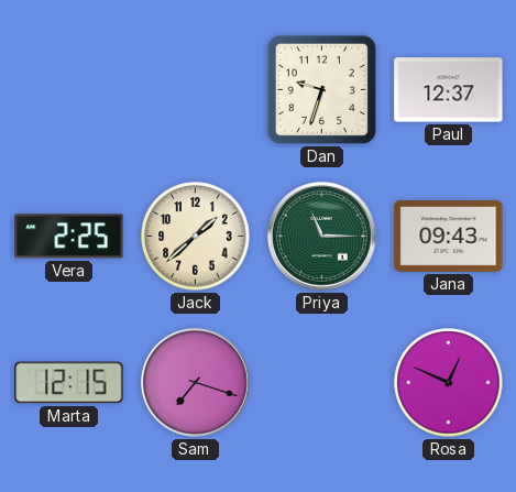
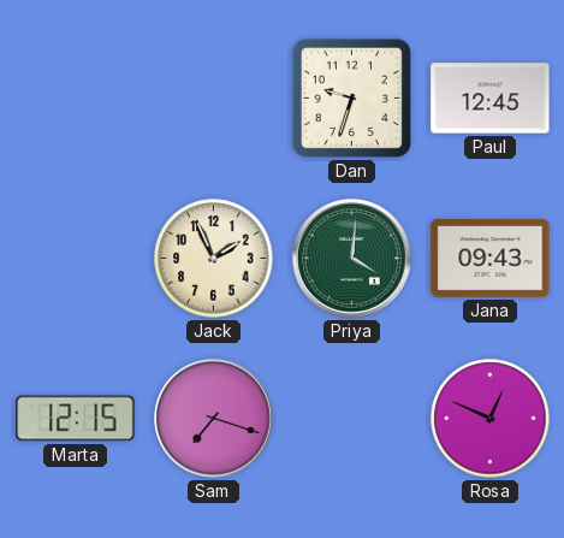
Paul: 12:37 -> 12:45 (491, 99)
Vera: 2:25 -> none (69, 237)
Jack: 1:38 -> 1:56 (214, 259)
Priya: 11:15 -> 4:01 (352, 259)
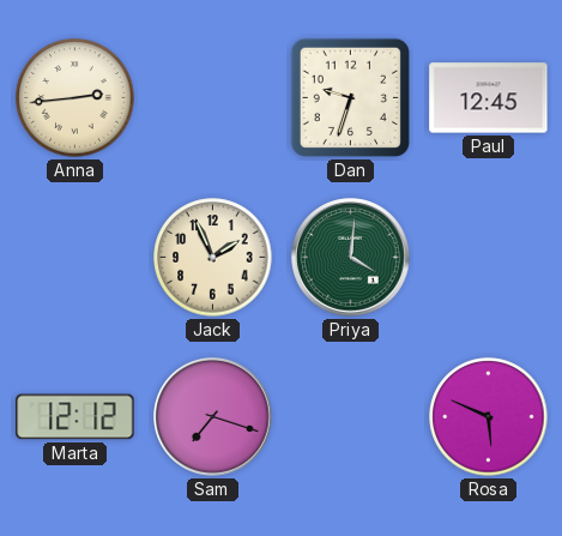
Anna: none -> 2:44 (75, 98)
Jana: 09:43 -> none (491, 259)
Marta: 12:15 -> 12:12 (75, 417)
Rosa: 12:49 -> 5:49 (489, 417)
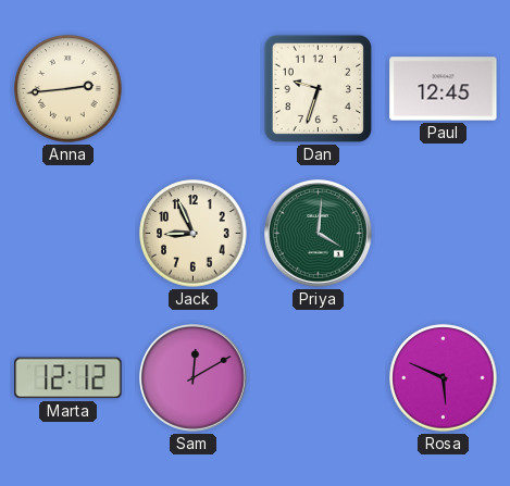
Jack: 1:56 -> 8:56 (194, 234)
Sam: 7:18 -> 12:10 (194, 378)
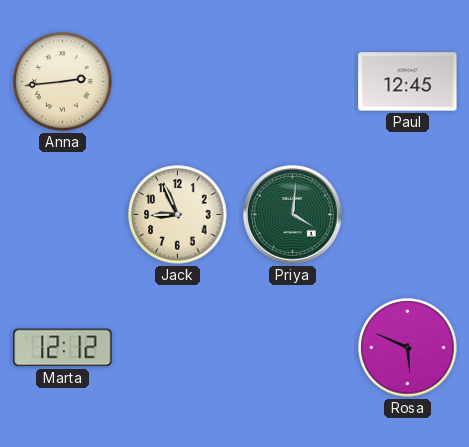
Dan: 9:33 -> none (318, 88)
Sam: 12:10 -> none (194, 378)
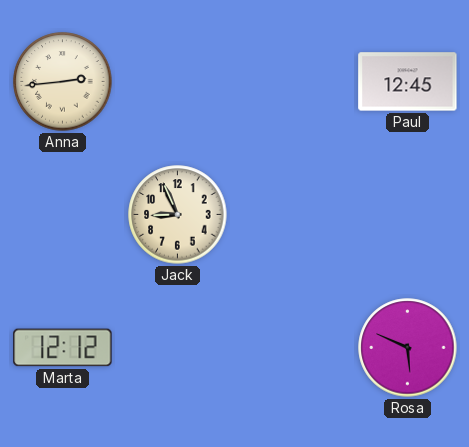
Priya: 4:01 -> none (293, 215)
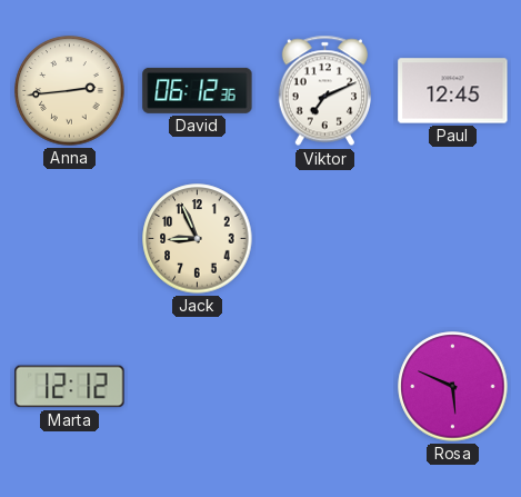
David: none -> 06:12 (198, 90)
Viktor: none -> 7:11 (324, 91)
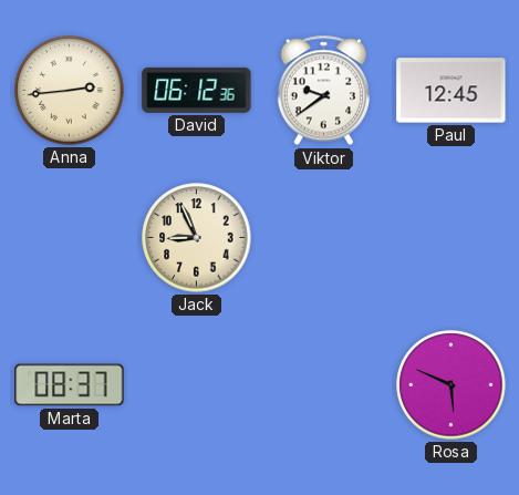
Viktor: 7:11 -> 9:39 (323, 91)
Marta: 12:12 -> 08:37 (70, 385)
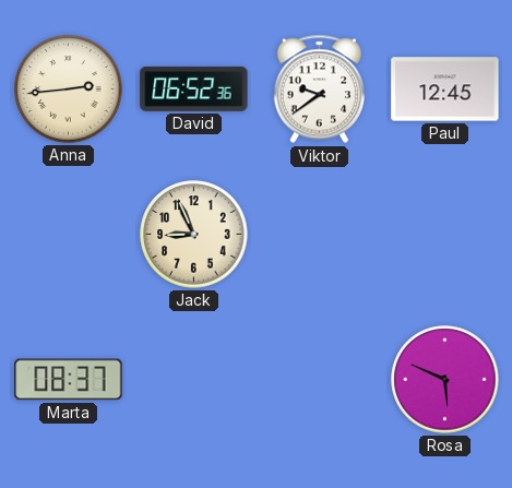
David: 06:12 -> 06:52 (194, 88)
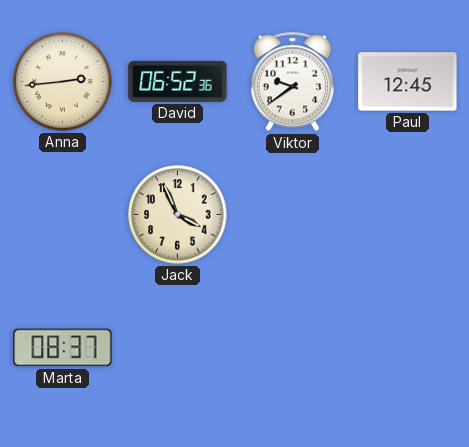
Jack: 8:56 -> 3:56 (178, 215)
Rosa: 5:49 -> none (445, 380)
